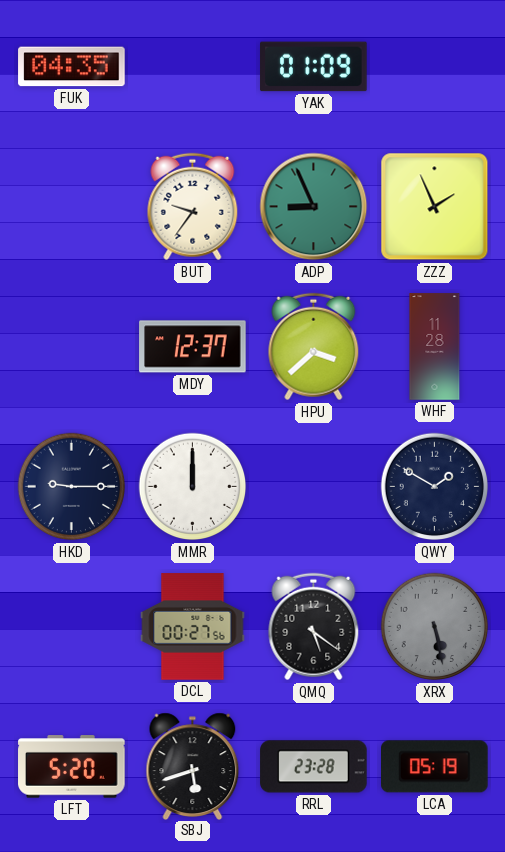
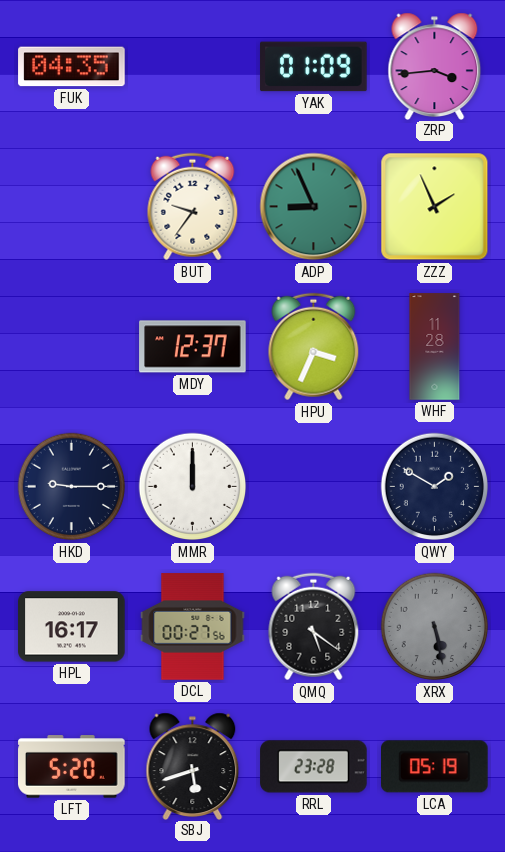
ZRP: none -> 3:44 (435, 66)
HPU: 3:38 -> 3:34 (314, 347)
HPL: none -> 16:17 (72, 627)
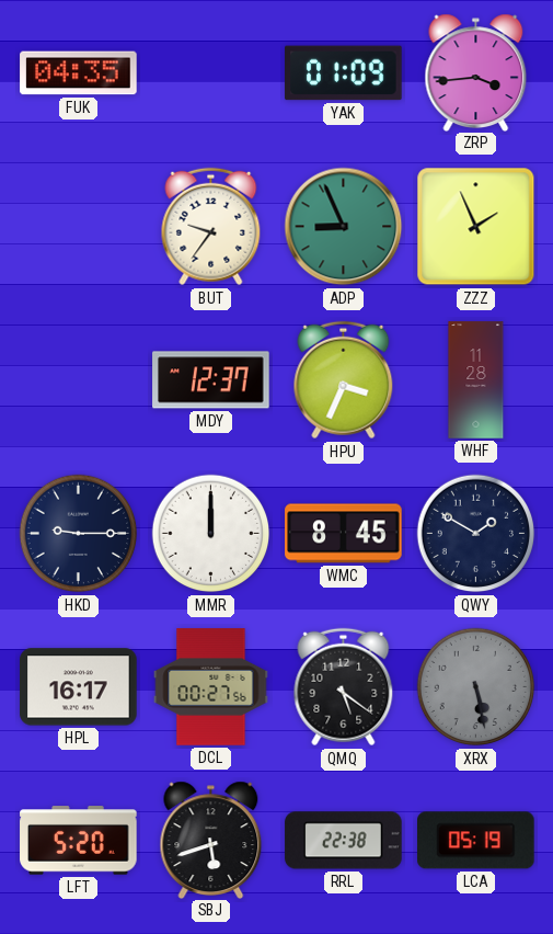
WMC: none -> 8:45 (344, 534)
RRL: 23:28 -> 22:38 (344, 841)
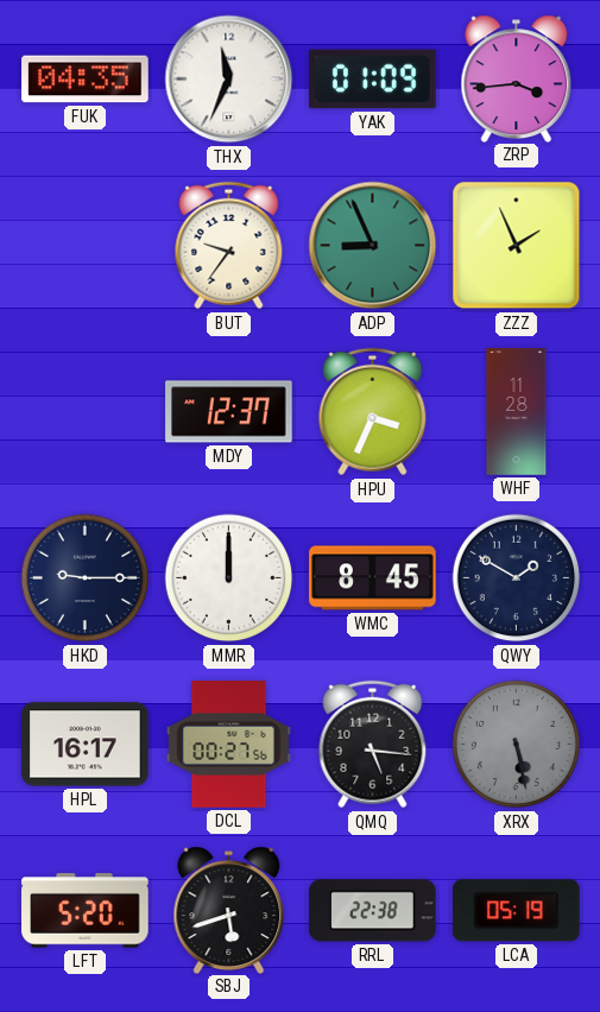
THX: none -> 11:34 (229, 80)
QMQ: 5:21 -> 5:16 (373, 745)
